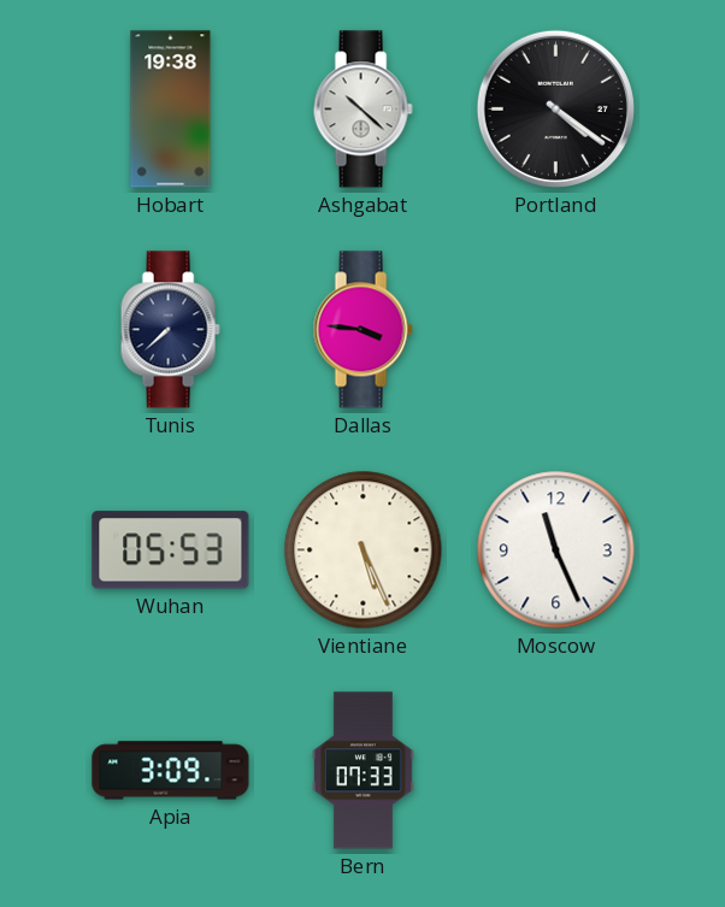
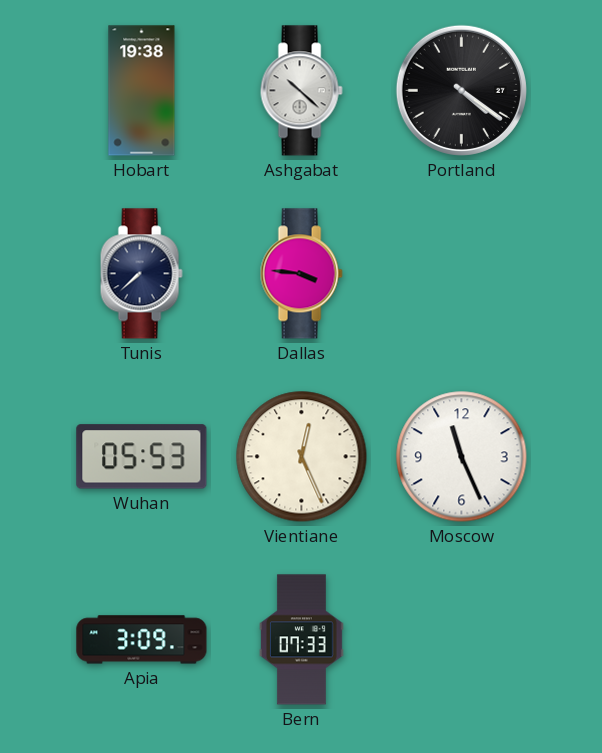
Vientiane: 5:26 -> 12:26 (302, 457)
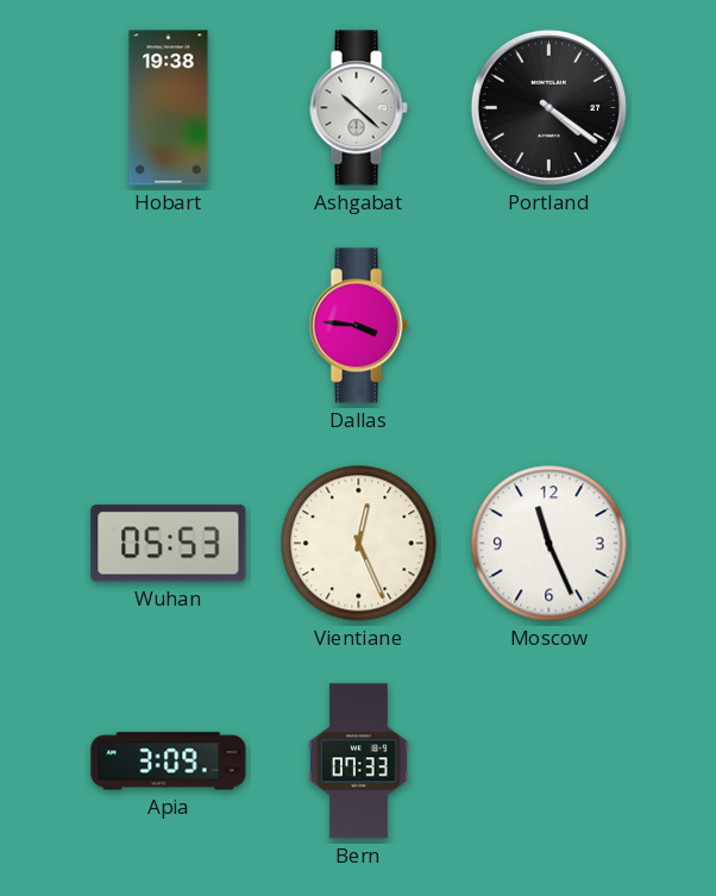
Tunis: 7:38 -> none (141, 274)
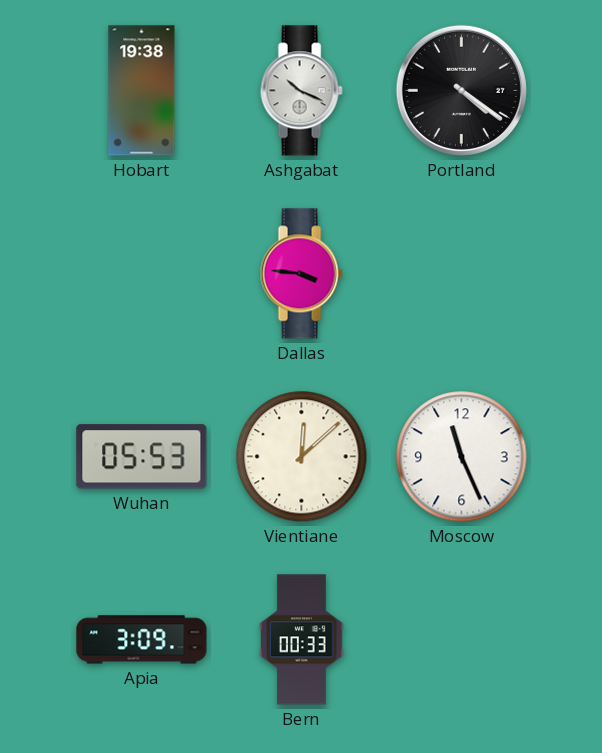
Ashgabat: 10:22 -> 10:19 (301, 91)
Vientiane: 12:26 -> 12:08 (302, 457)
Bern: 07:33 -> 00:33 (301, 640)
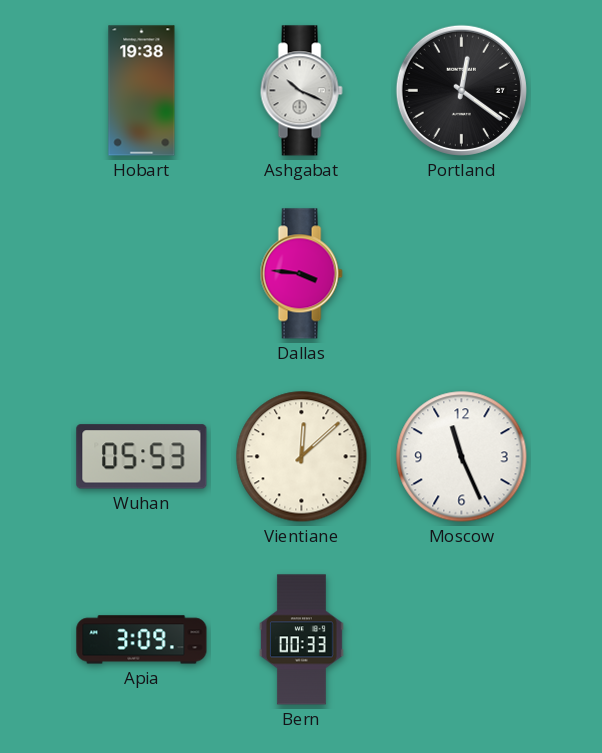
Portland: 4:21 -> 12:21 (461, 90)
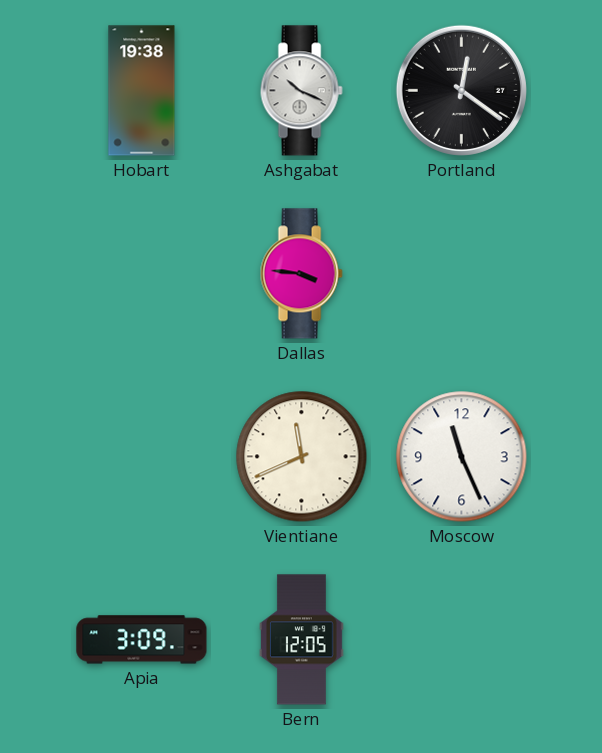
Wuhan: 05:53 -> none (142, 457)
Vientiane: 12:08 -> 11:41 (302, 457)
Bern: 00:33 -> 12:05 (301, 640)
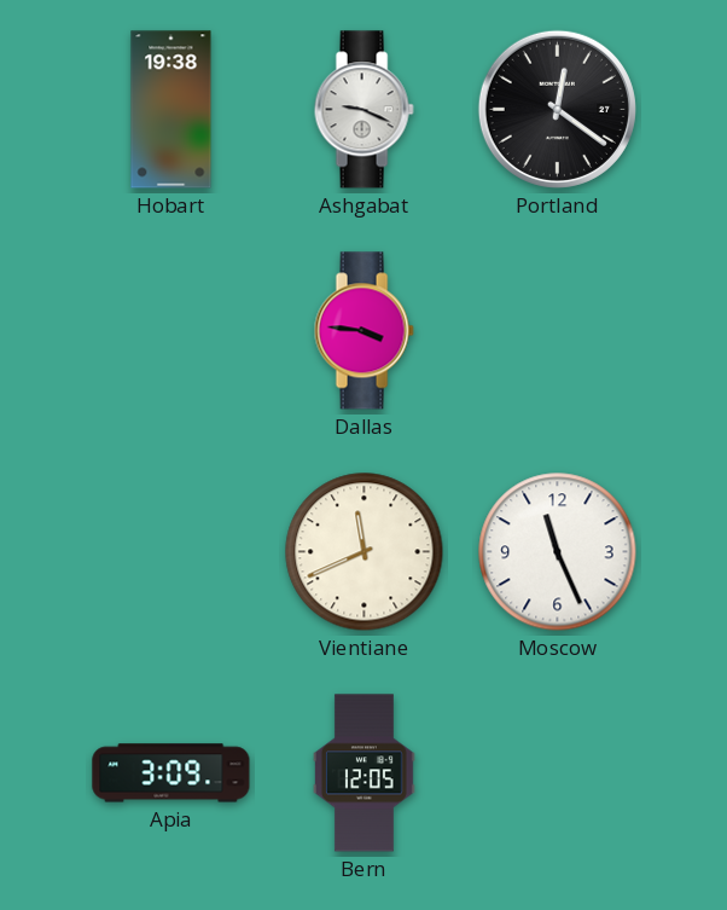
Ashgabat: 10:19 -> 9:19 (363, 110)
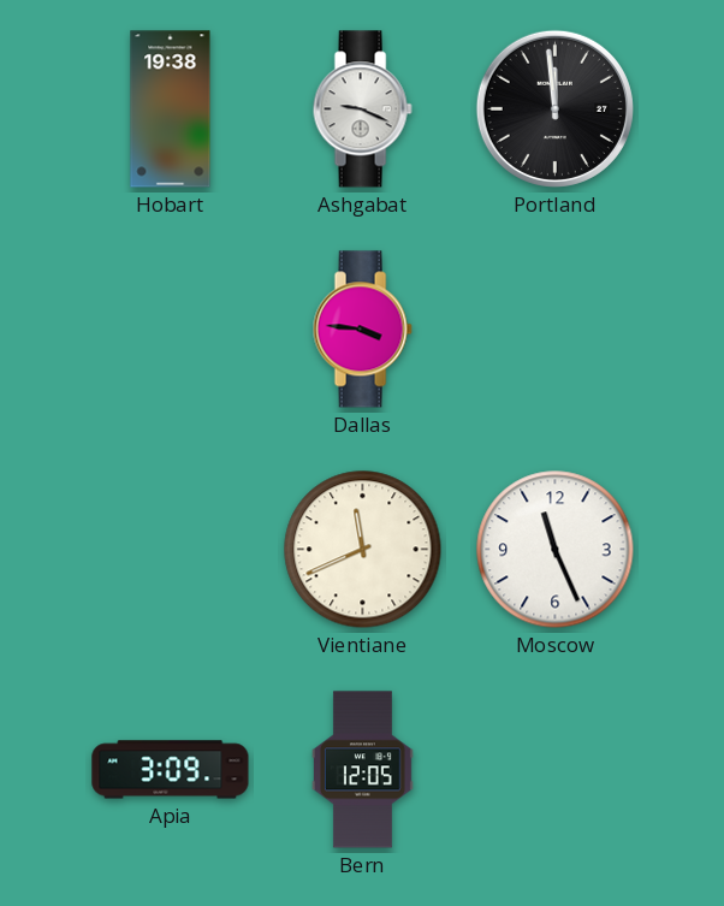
Portland: 12:21 -> 11:59 (554, 108)
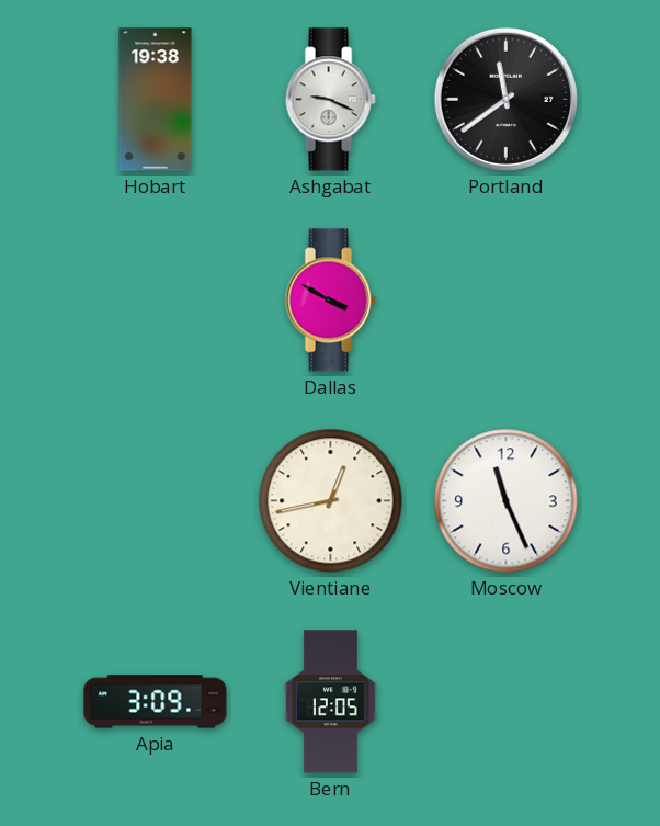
Portland: 11:59 -> 11:39 (505, 99)
Dallas: 3:46 -> 3:50 (330, 301)
Vientiane: 11:41 -> 12:43 (331, 501)
